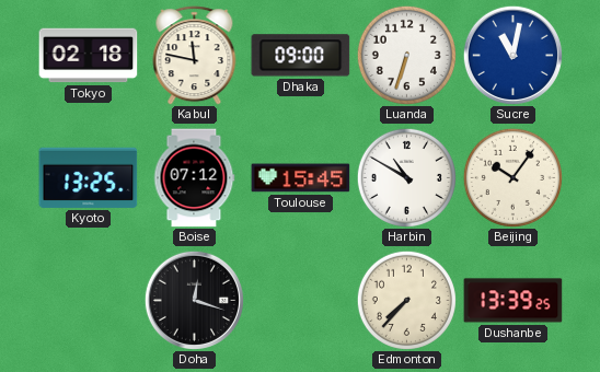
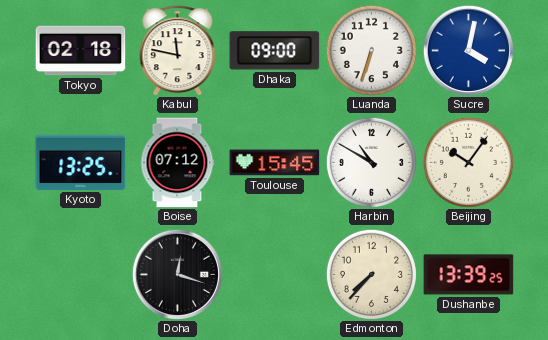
Sucre: 11:02 -> 4:02 (468, 50)
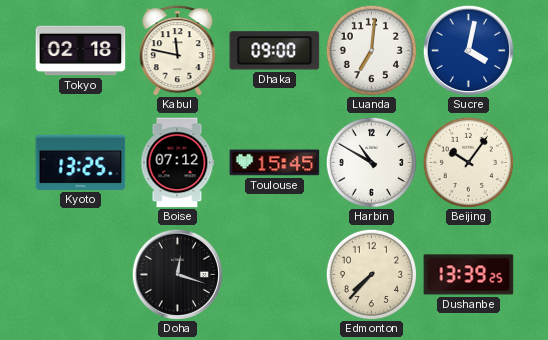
Luanda: 6:33 -> 7:01 (371, 50)
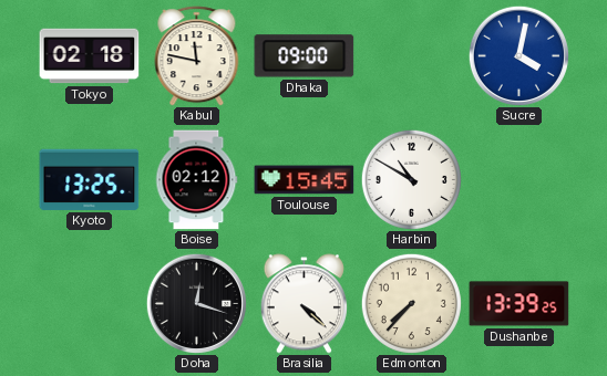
Luanda: 7:01 -> none (371, 50)
Boise: 07:12 -> 02:12 (196, 180)
Beijing: 10:06 -> none (468, 162)
Brasilia: none -> 4:22 (303, 304)
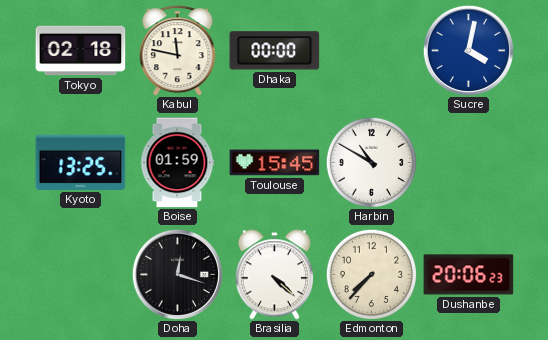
Dhaka: 09:00 -> 00:00 (275, 51)
Boise: 02:12 -> 01:59 (177, 163)
Dushanbe: 13:39 -> 20:06 (469, 275)
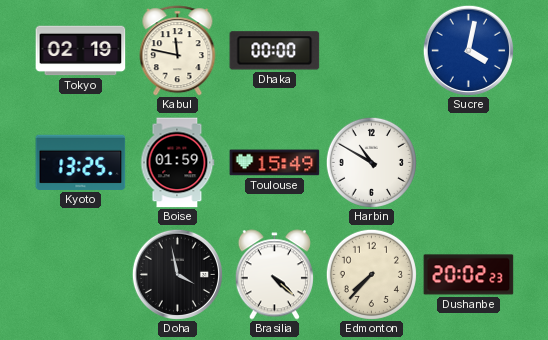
Tokyo: 02:18 -> 02:19 (81, 51)
Toulouse: 15:45 -> 15:49 (275, 163)
Doha: 12:18 -> 3:58 (177, 274)
Dushanbe: 20:06 -> 20:02 (469, 275)
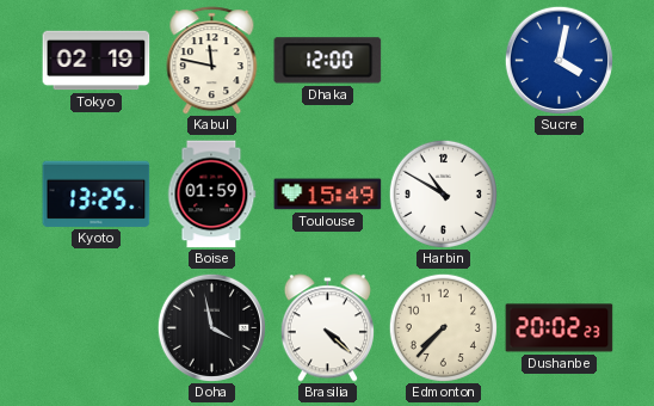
Dhaka: 00:00 -> 12:00 (328, 61)
